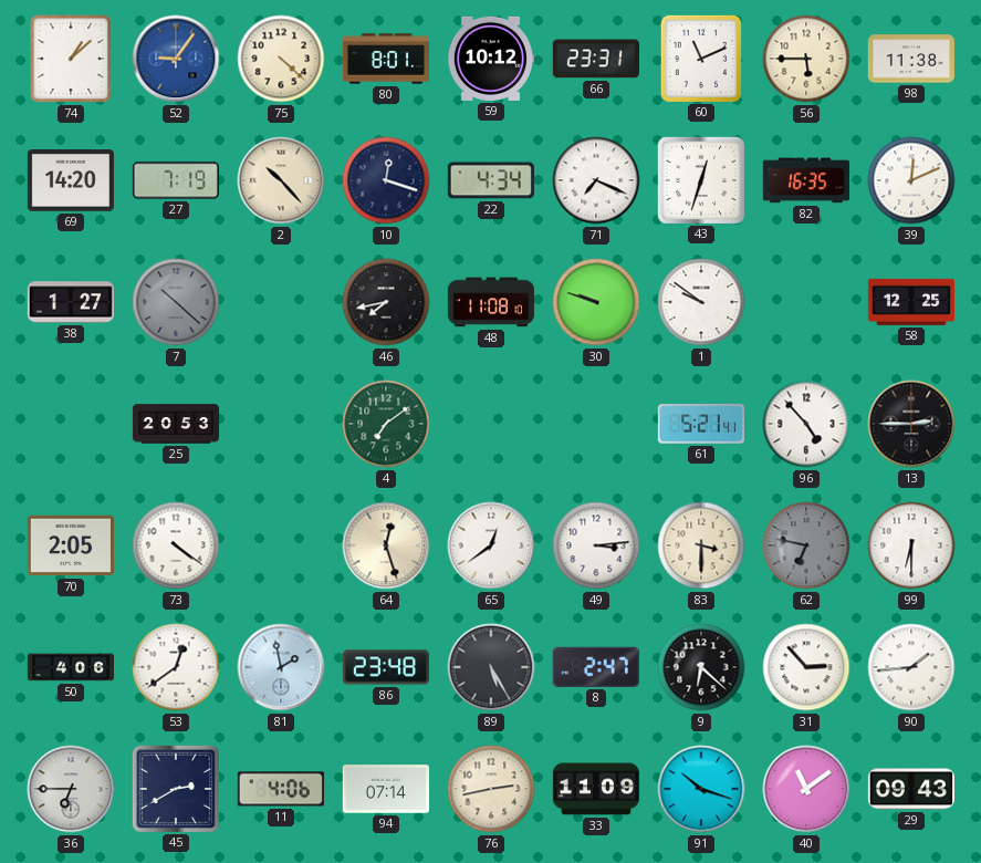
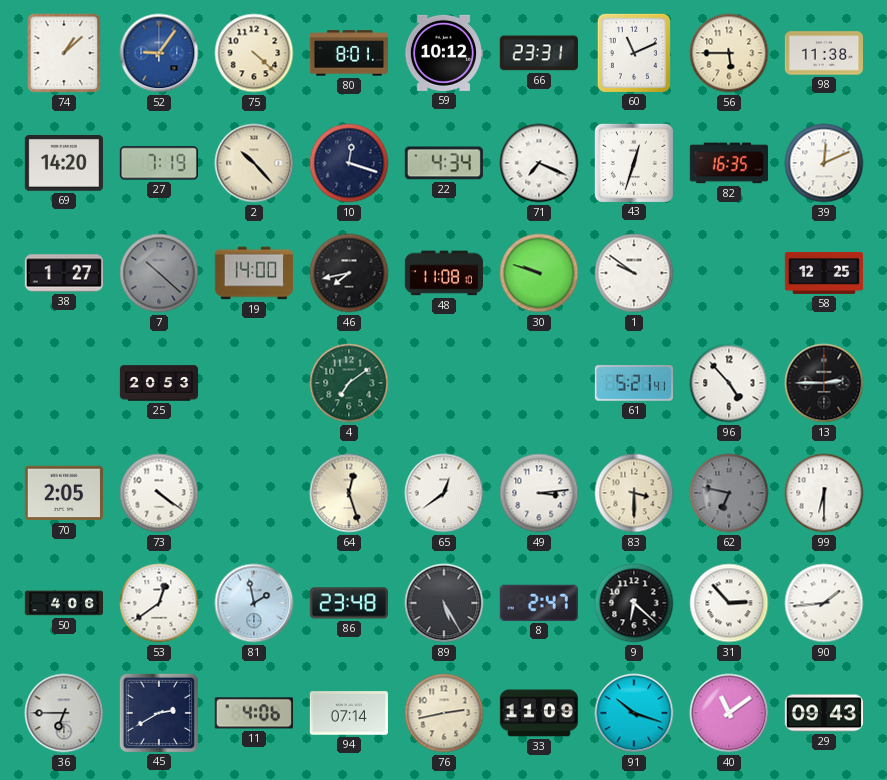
19: none -> 14:00 (254, 273)
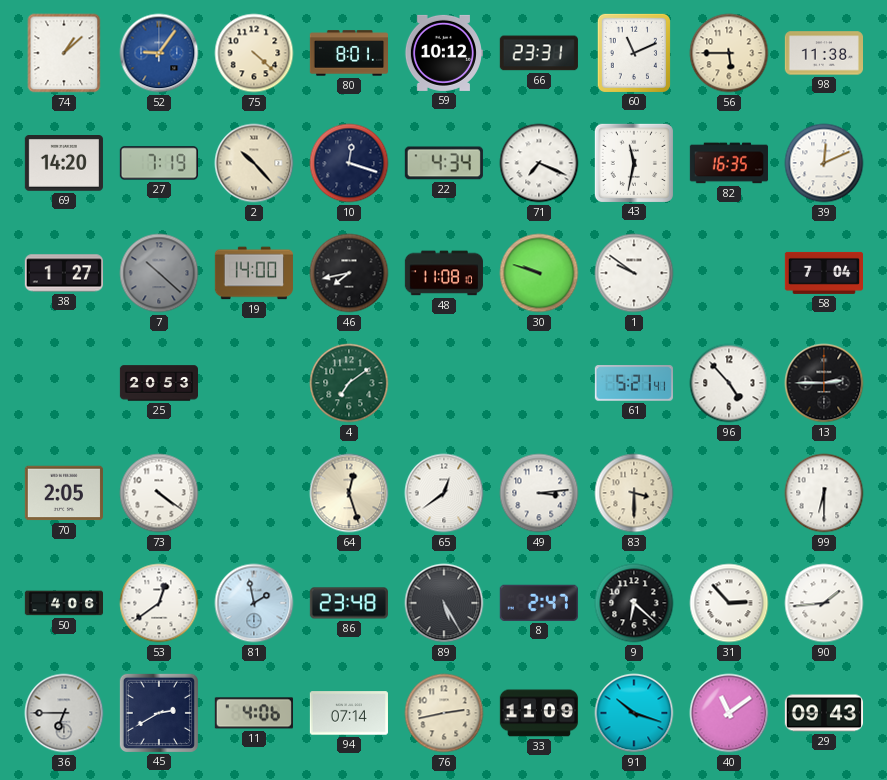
43: 12:33 -> 11:32 (634, 163)
58: 12:25 -> 7:04 (823, 273)
62: 6:47 -> none (729, 493)
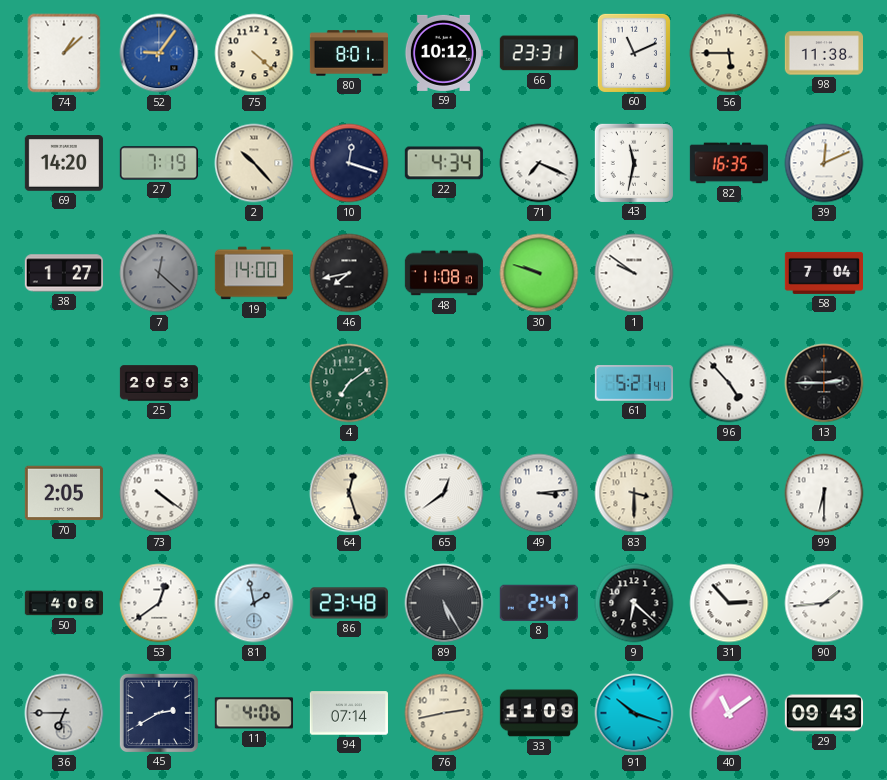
7: 10:22 -> 12:22 (159, 273)
